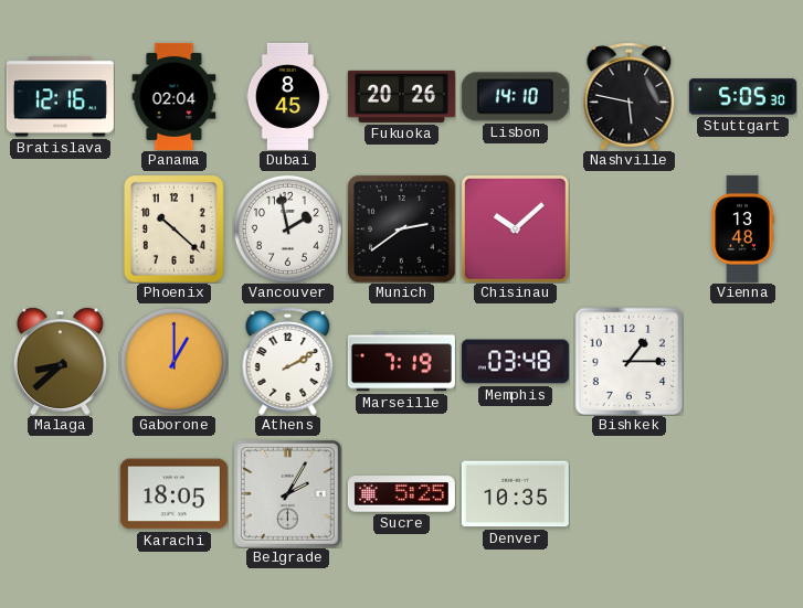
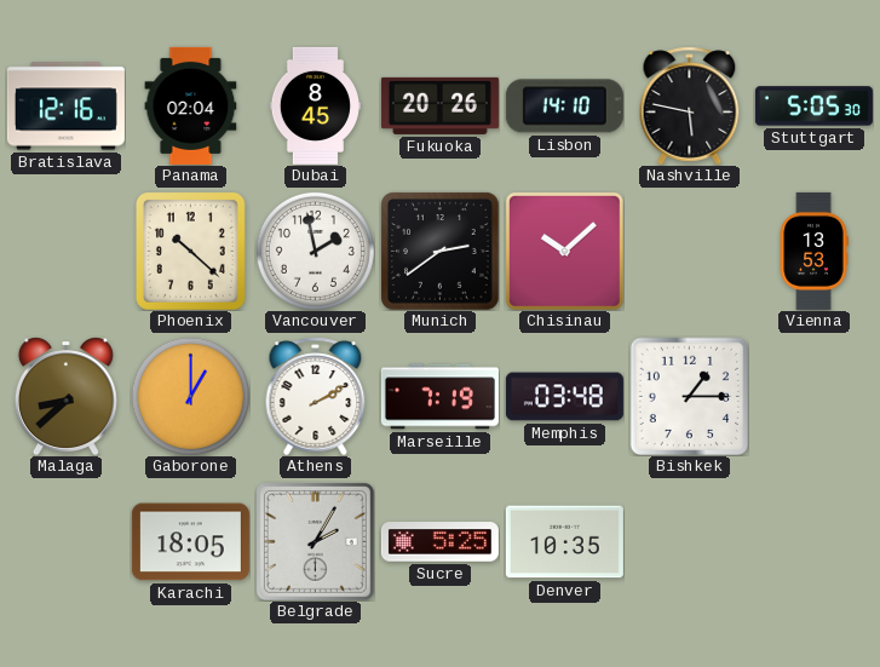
Vienna: 13:48 -> 13:53 (813, 251)
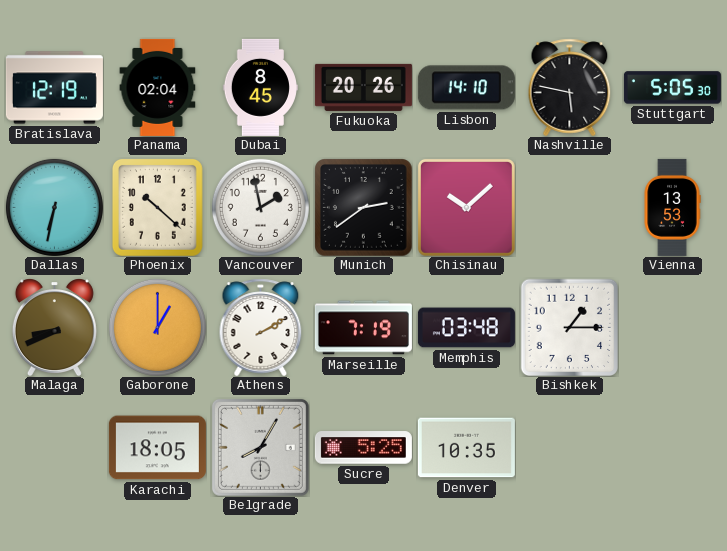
Bratislava: 12:16 -> 12:19 (54, 88)
Dallas: none -> 6:32 (54, 207)
Malaga: 8:38 -> 8:41 (54, 327)
Belgrade: 2:05 -> 8:05 (260, 447)
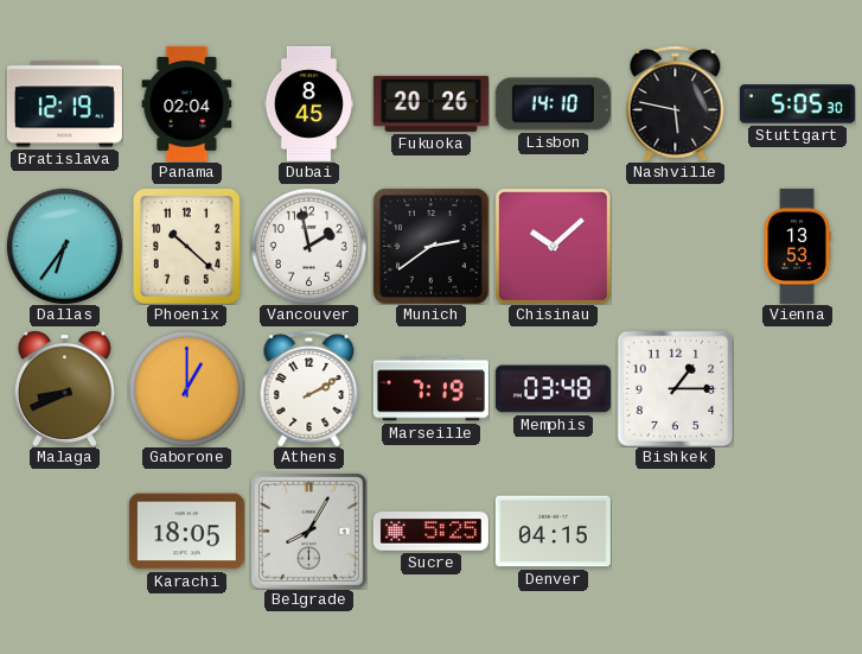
Dallas: 6:32 -> 6:36 (64, 246)
Denver: 10:35 -> 04:15 (553, 532)
